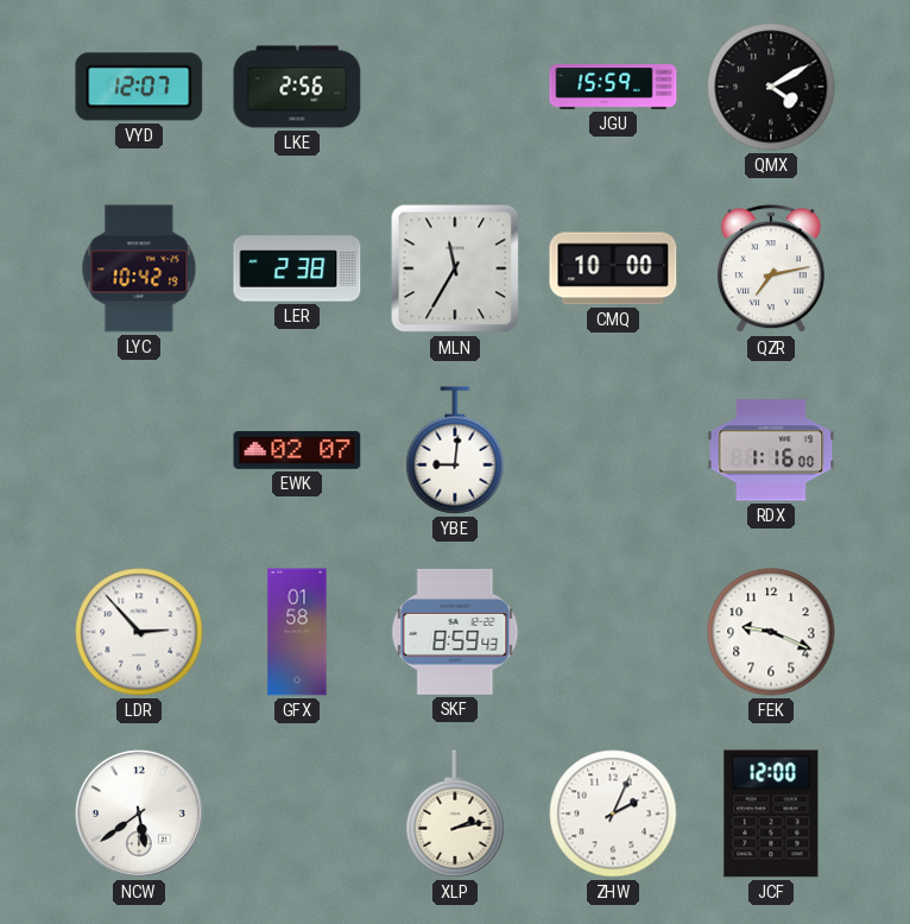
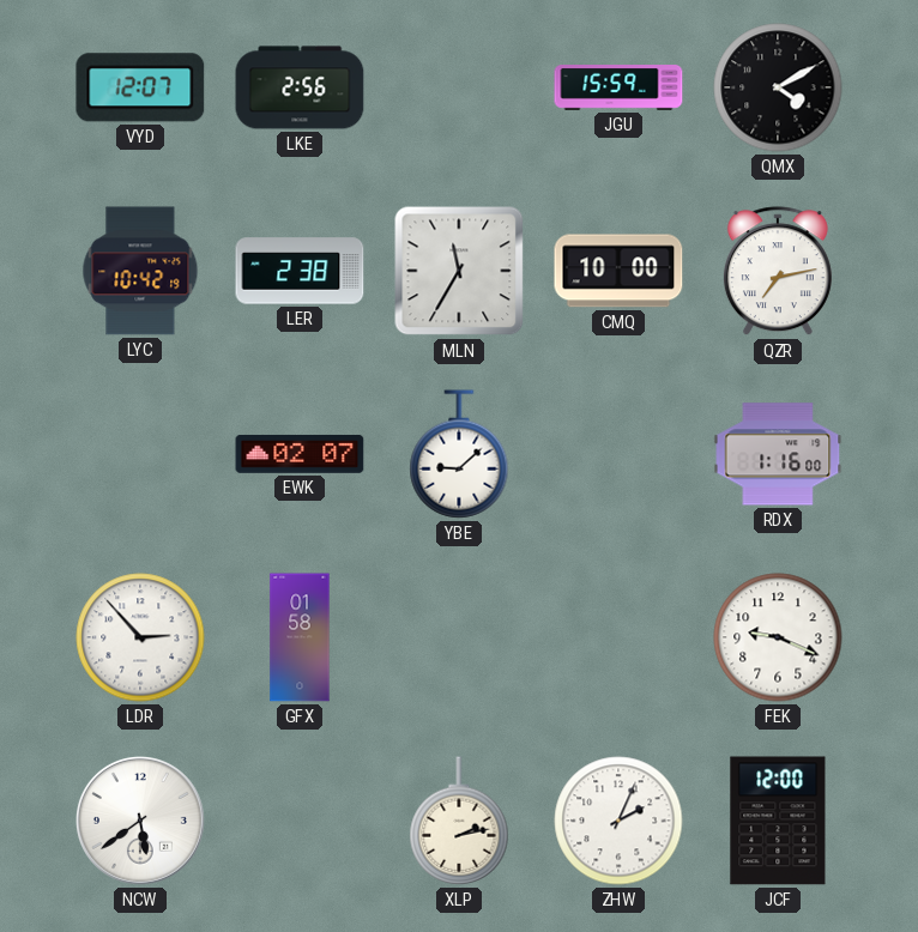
YBE: 9:01 -> 9:08 (459, 454)
SKF: 8:59 -> none (455, 632)
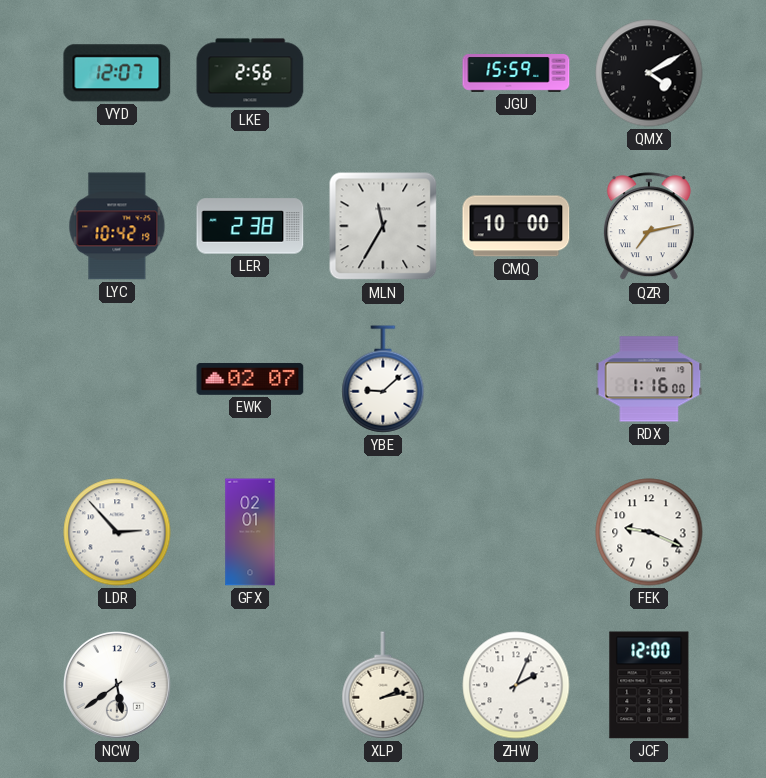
GFX: 01:58 -> 02:01 (250, 532)
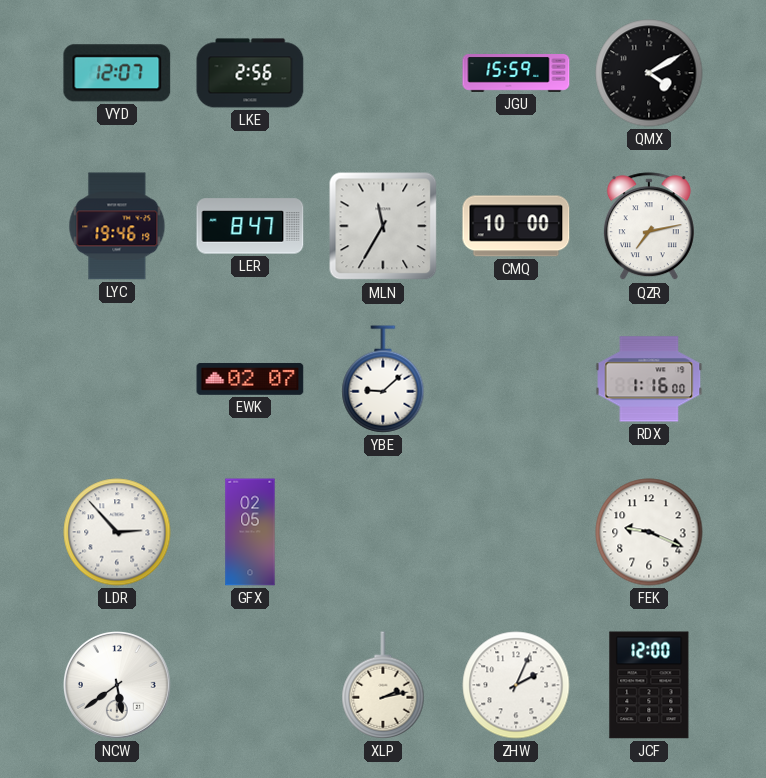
LYC: 10:42 -> 19:46 (117, 226)
LER: 2:38 -> 8:47 (250, 226)
GFX: 02:01 -> 02:05 (250, 532)
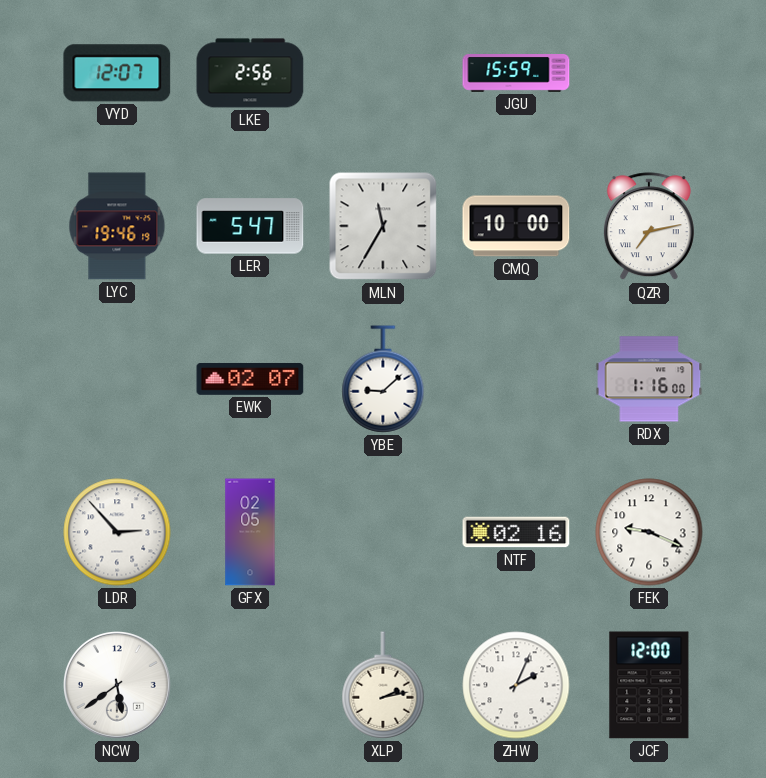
QMX: 4:10 -> none (649, 73)
LER: 8:47 -> 5:47 (250, 226)
NTF: none -> 02:16 (516, 532)
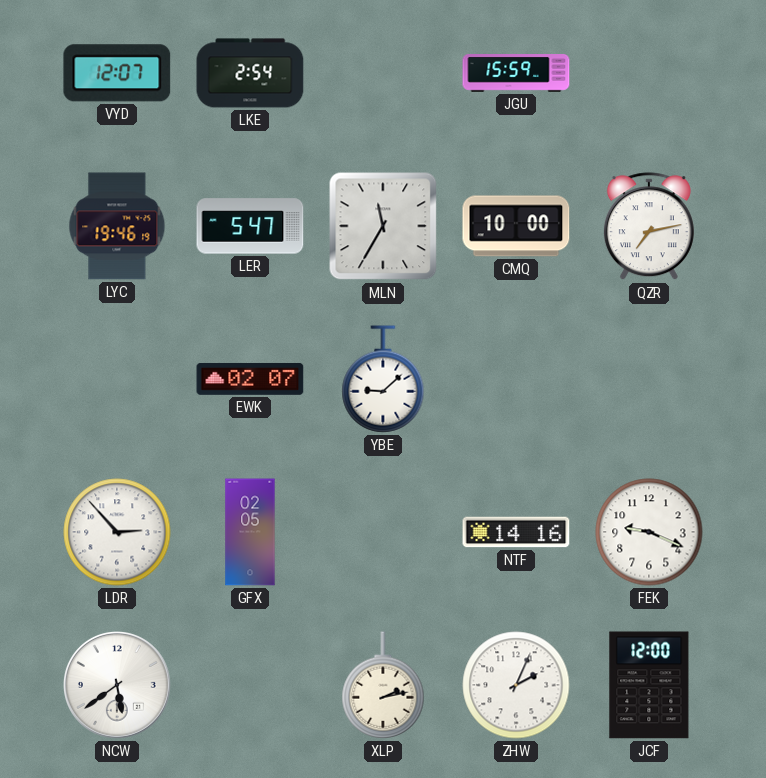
LKE: 2:56 -> 2:54 (250, 73)
RDX: 1:16 -> none (649, 379)
NTF: 02:16 -> 14:16 (516, 532)
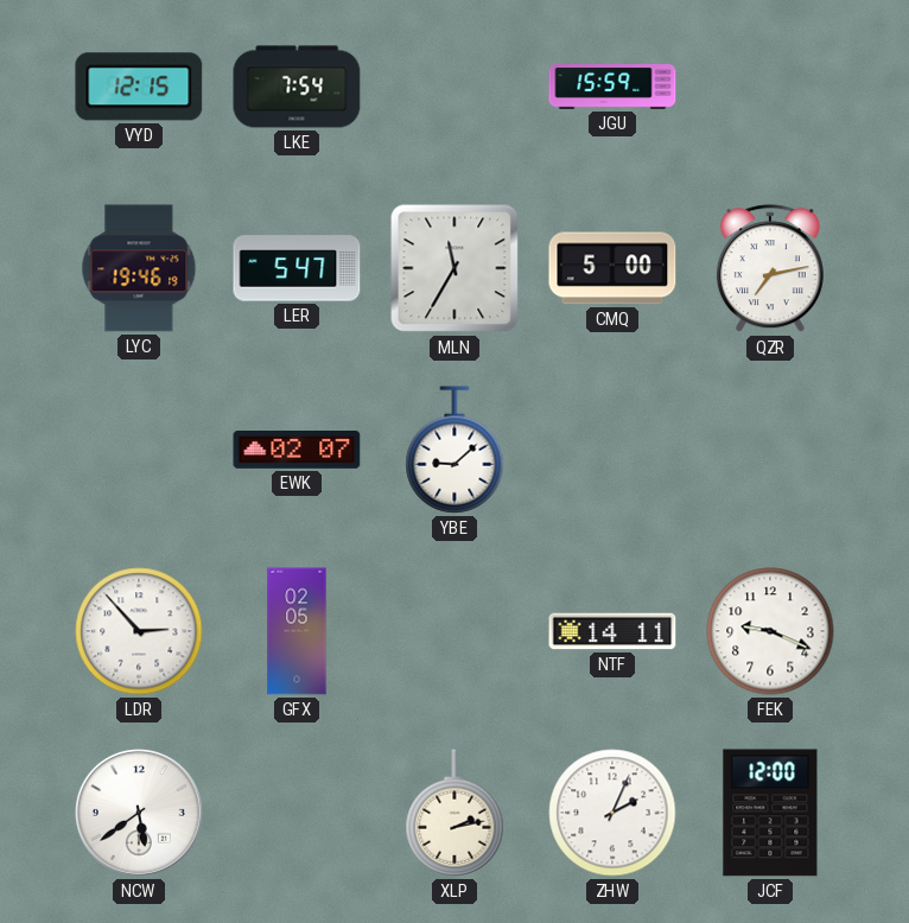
VYD: 12:07 -> 12:15 (139, 87)
LKE: 2:54 -> 7:54 (297, 87)
CMQ: 10:00 -> 5:00 (612, 268)
NTF: 14:16 -> 14:11 (612, 631)
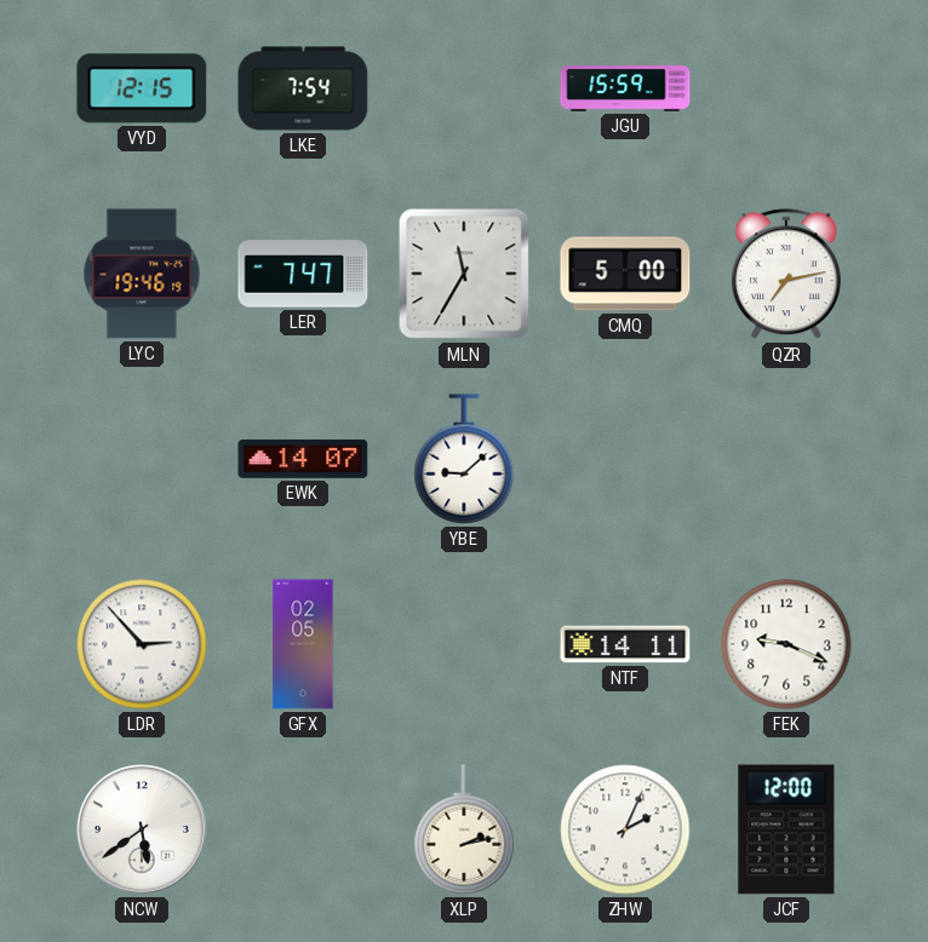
LER: 5:47 -> 7:47 (303, 274)
EWK: 02:07 -> 14:07 (303, 459)
